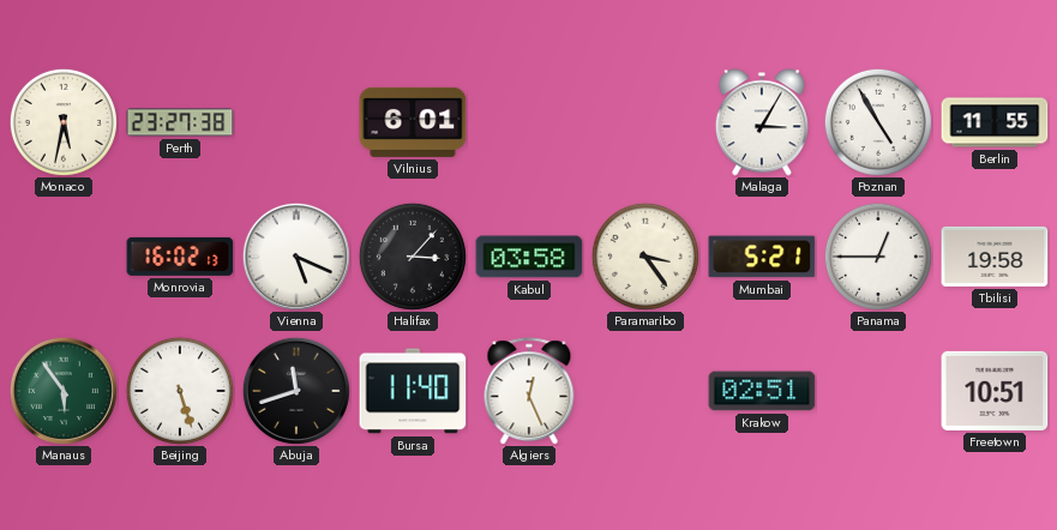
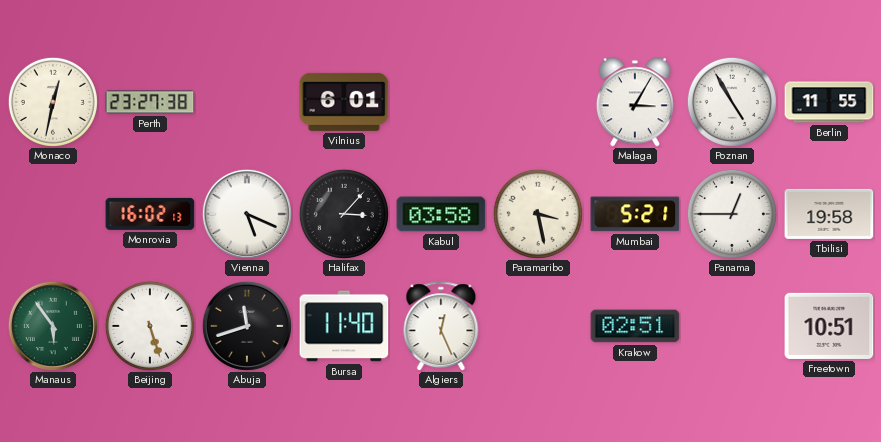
Monaco: 5:32 -> 12:32 (53, 102)
Paramaribo: 3:24 -> 3:28 (538, 214)
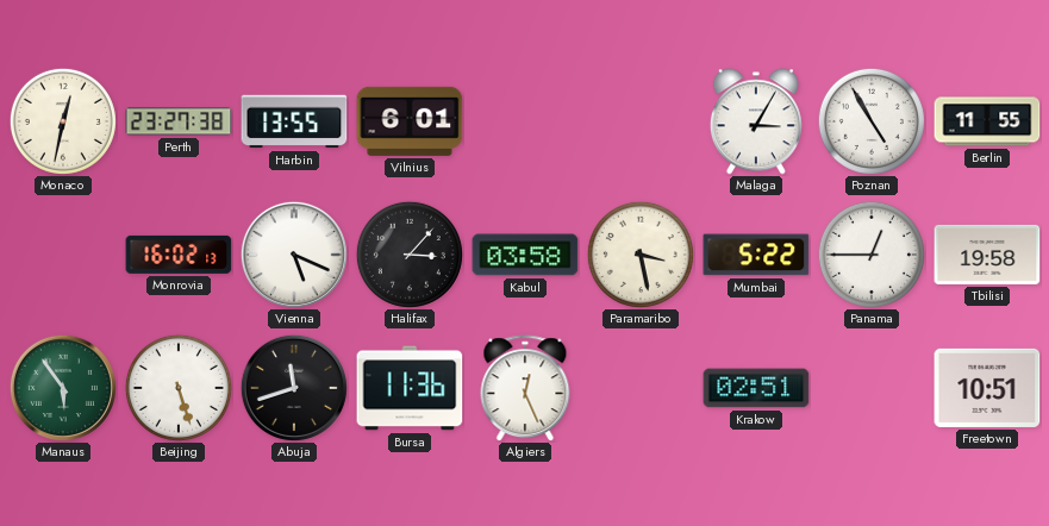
Harbin: none -> 13:55 (294, 121)
Mumbai: 5:21 -> 5:22 (756, 255)
Bursa: 11:40 -> 11:36 (410, 388)
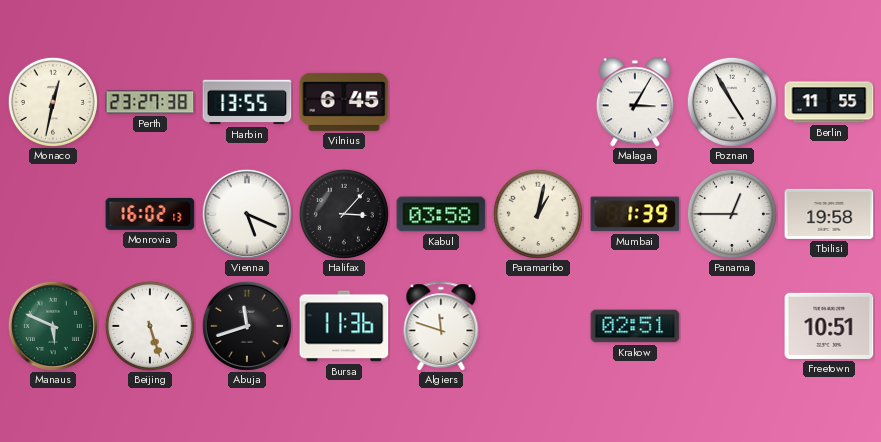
Vilnius: 6:01 -> 6:45 (344, 102)
Paramaribo: 3:28 -> 1:02 (538, 214)
Mumbai: 5:22 -> 1:39 (635, 214)
Manaus: 5:54 -> 5:49 (53, 326)
Algiers: 12:26 -> 11:48 (441, 326)
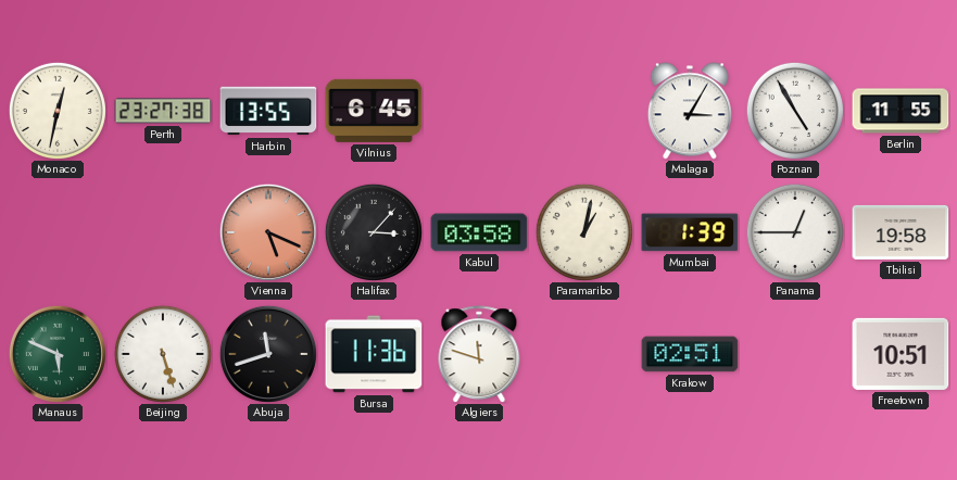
Monrovia: 16:02 -> none (150, 214)
Vienna dial: white -> salmon (268, 232)
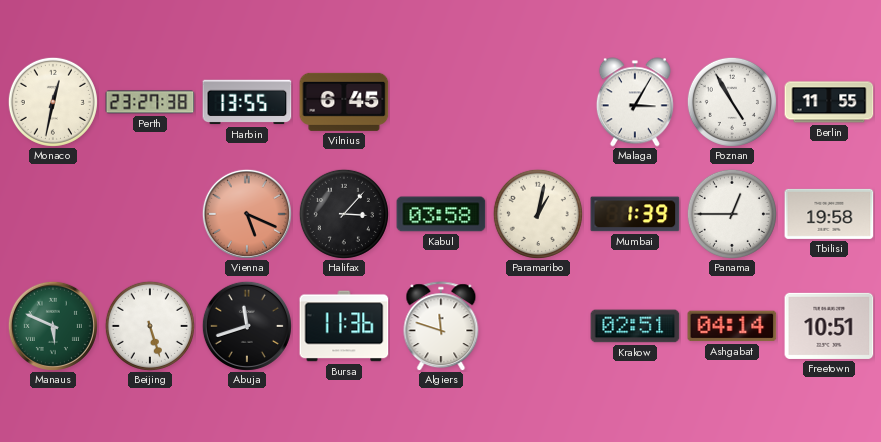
Ashgabat: none -> 04:14 (732, 326)
